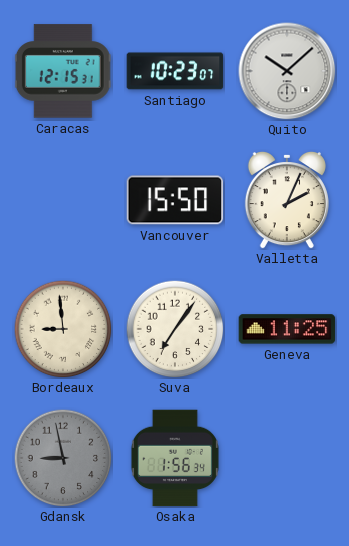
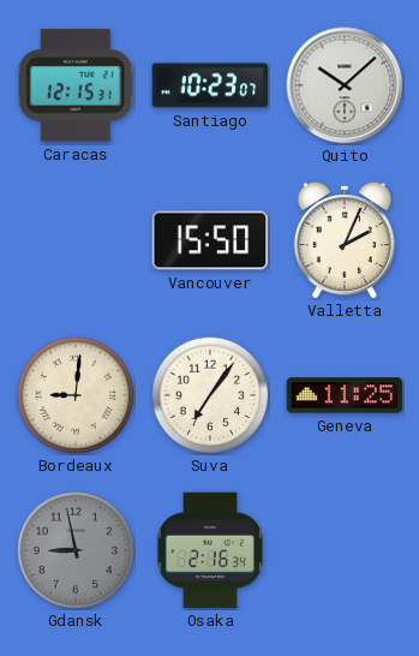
Bordeaux: 8:59 -> 9:01 (76, 395)
Osaka: 1:56 -> 2:16 (210, 550)
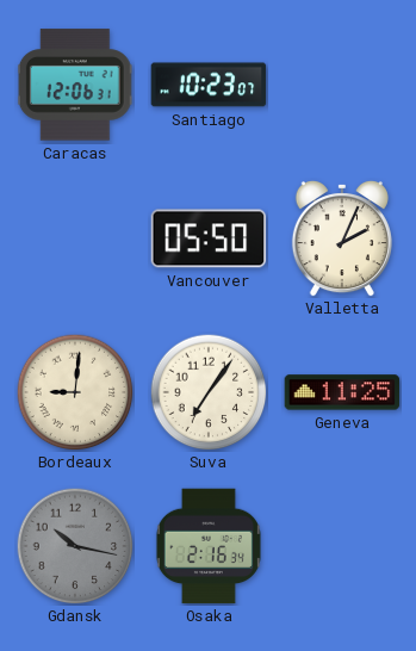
Caracas: 12:15 -> 12:06 (75, 85)
Quito: 10:08 -> none (345, 85)
Vancouver: 15:50 -> 05:50 (209, 238)
Gdansk: 8:58 -> 10:17 (75, 546)
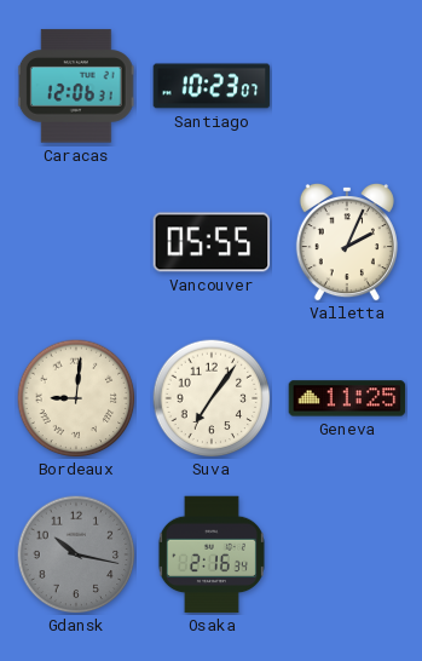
Vancouver: 05:50 -> 05:55 (212, 242)
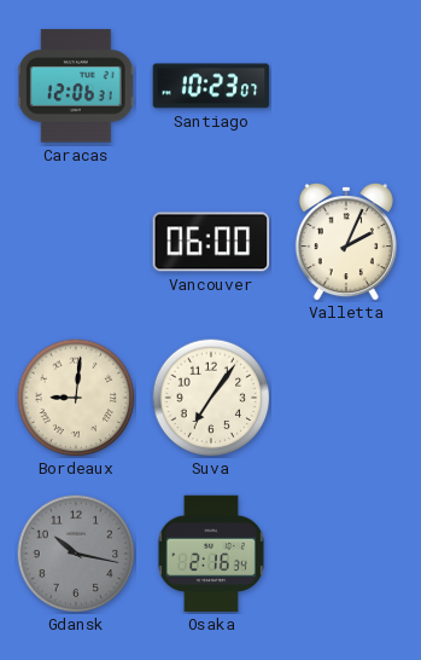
Vancouver: 05:55 -> 06:00 (211, 242)
Geneva: 11:25 -> none (347, 398)
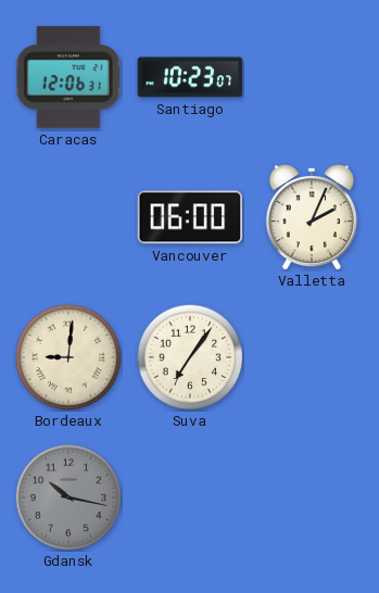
Osaka: 2:16 -> none (211, 554)
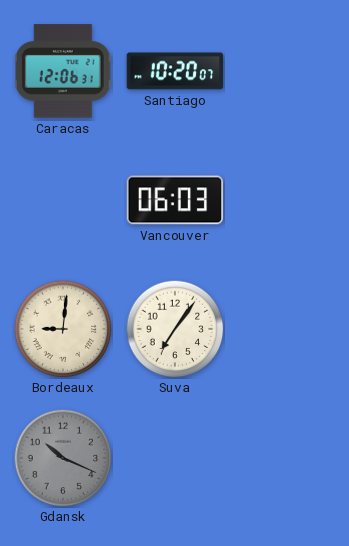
Santiago: 10:23 -> 10:20 (175, 71)
Vancouver: 06:00 -> 06:03 (175, 200)
Valletta: 2:04 -> none (312, 217)
Gdansk: 10:17 -> 10:19 (63, 458)
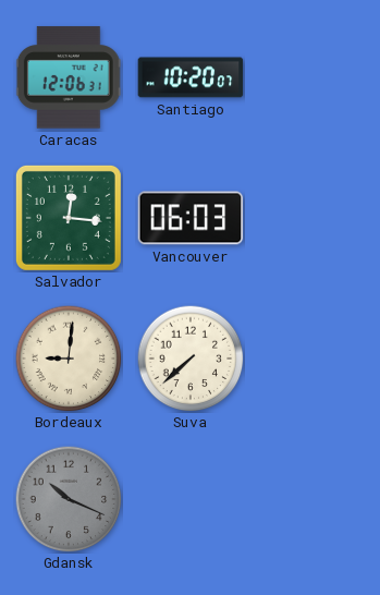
Salvador: none -> 12:16 (69, 218)
Suva: 7:06 -> 7:38 (191, 359)
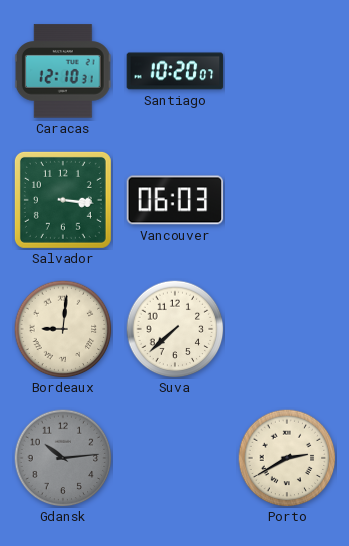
Caracas: 12:06 -> 12:10 (63, 71)
Salvador: 12:16 -> 3:16 (63, 200)
Gdansk: 10:19 -> 10:14 (63, 458)
Porto: none -> 2:40 (287, 458)
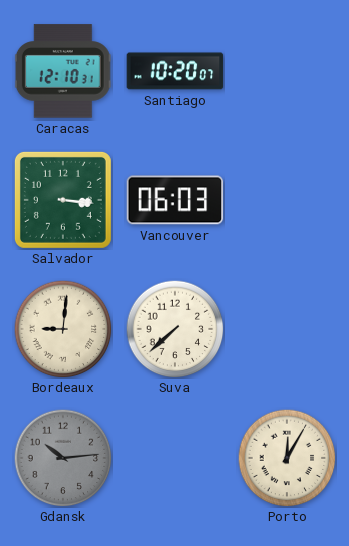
Porto: 2:40 -> 12:05 (287, 458)
